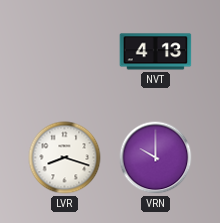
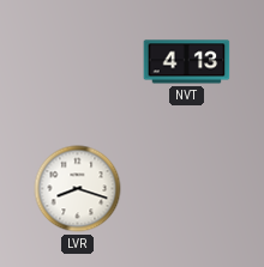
VRN: 10:00 -> none (156, 158)
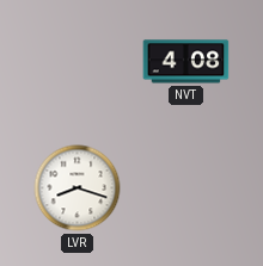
NVT: 4:13 -> 4:08 (186, 62)
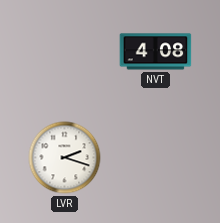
LVR: 8:18 -> 2:18 (65, 158)
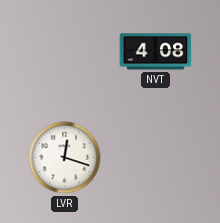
LVR: 2:18 -> 12:18 (65, 158)
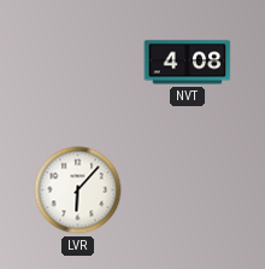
LVR: 12:18 -> 6:07 (78, 191)
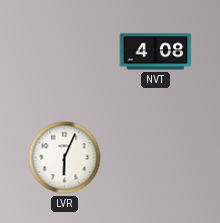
LVR: 6:07 -> 6:04 (65, 158)
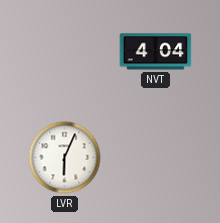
NVT: 4:08 -> 4:04 (156, 52)
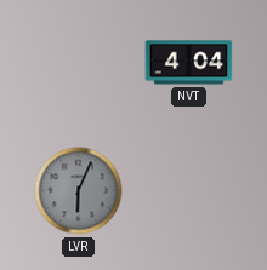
LVR dial: white -> grey (79, 191)
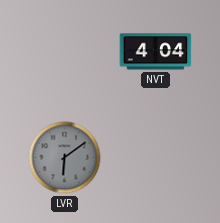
LVR: 6:04 -> 6:09 (65, 158)
